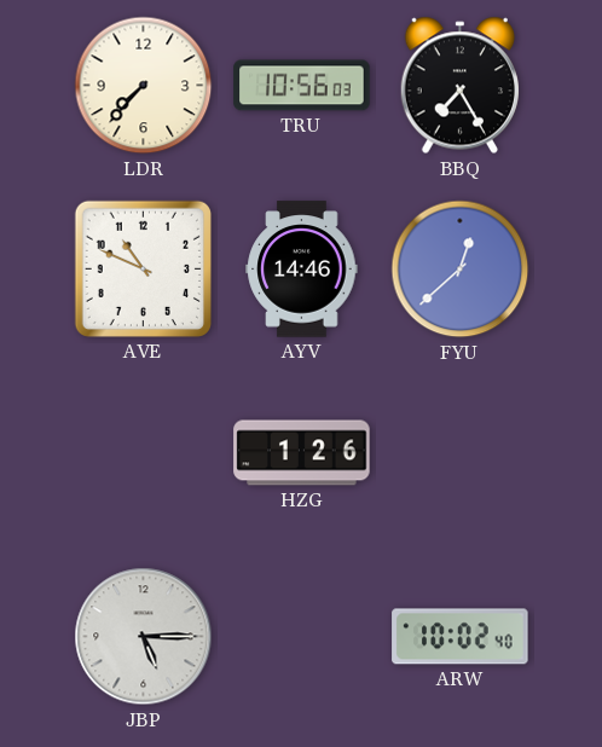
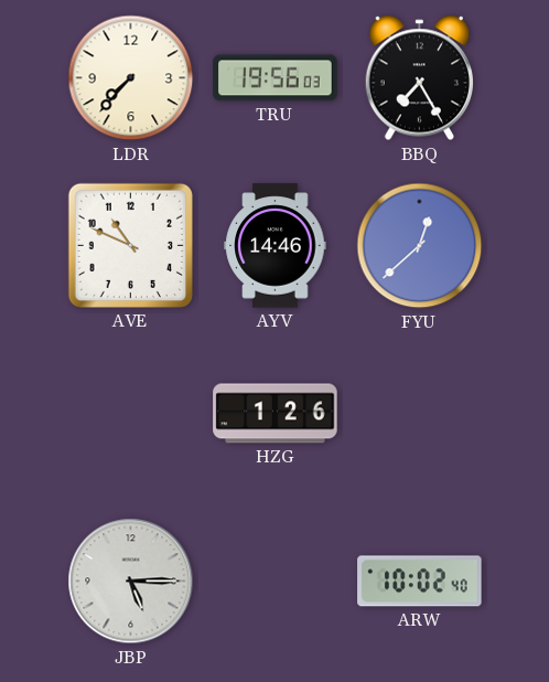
TRU: 10:56 -> 19:56 (276, 78)
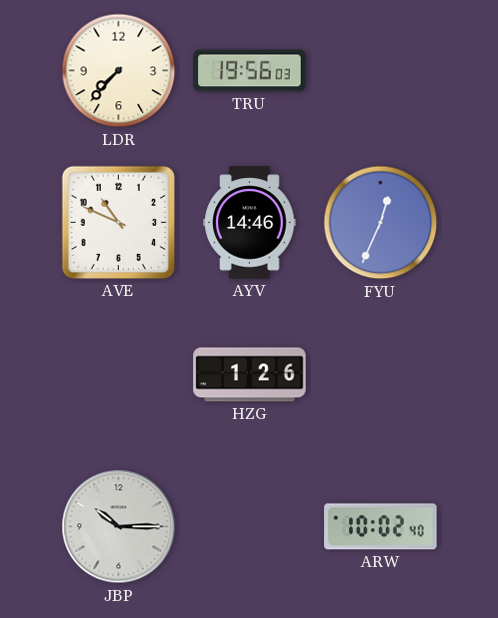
BBQ: 7:25 -> none (419, 78)
FYU: 12:38 -> 12:34 (381, 223)
JBP: 5:15 -> 10:15 (119, 527)
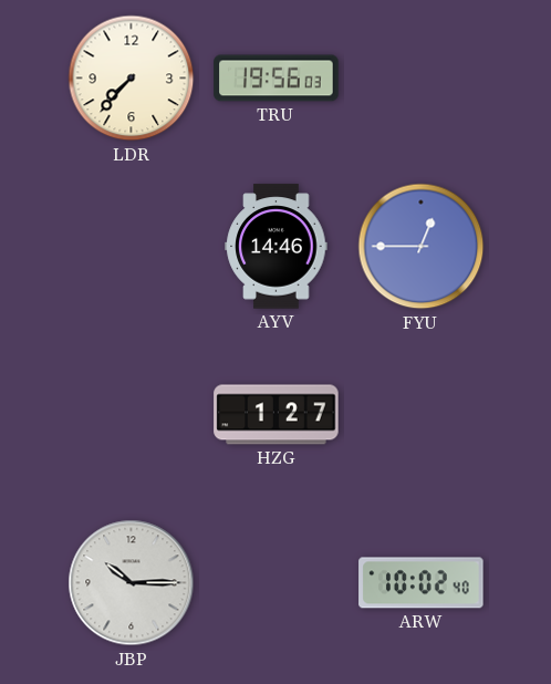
AVE: 10:49 -> none (118, 222)
FYU: 12:34 -> 12:45 (422, 247)
HZG: 1:26 -> 1:27 (277, 415)
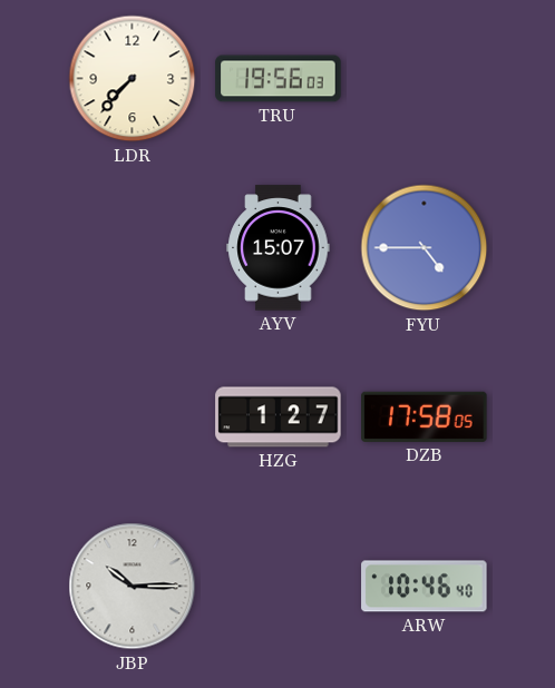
AYV: 14:46 -> 15:07 (279, 248)
FYU: 12:45 -> 4:45 (425, 248)
DZB: none -> 17:58 (425, 416)
ARW: 10:02 -> 10:46 (425, 587)
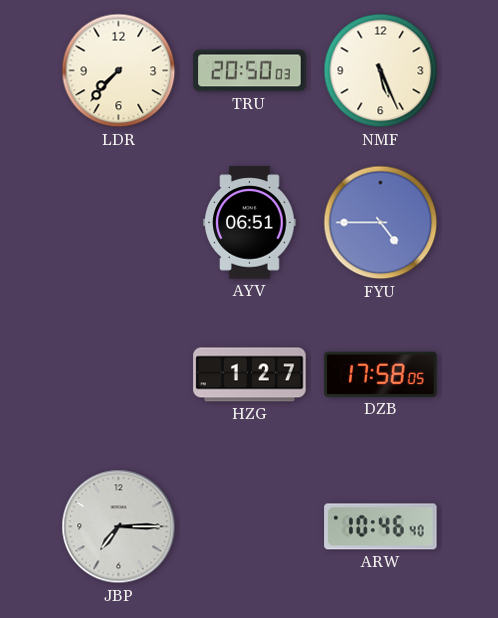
TRU: 19:56 -> 20:50 (250, 71)
NMF: none -> 5:26 (381, 71)
AYV: 15:07 -> 06:51 (250, 223)
JBP: 10:15 -> 7:15 (119, 527)
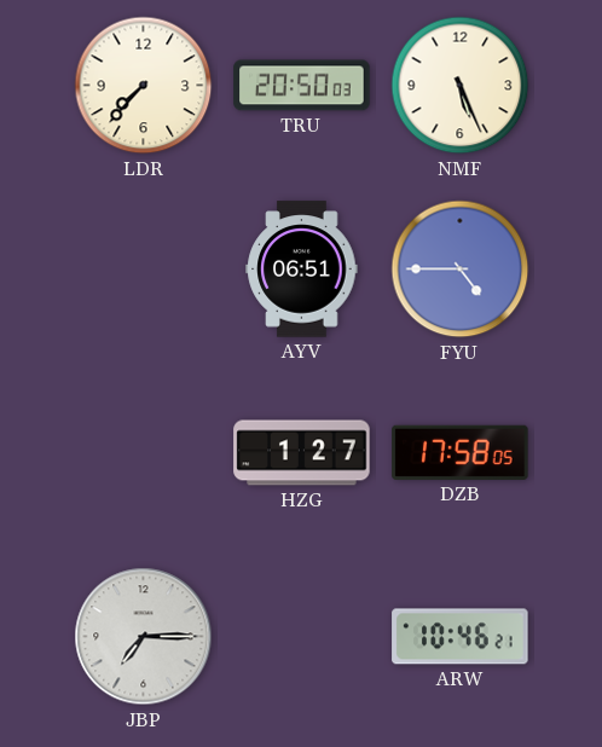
ARW: 10:46:40 -> 10:46:21 (461, 637)
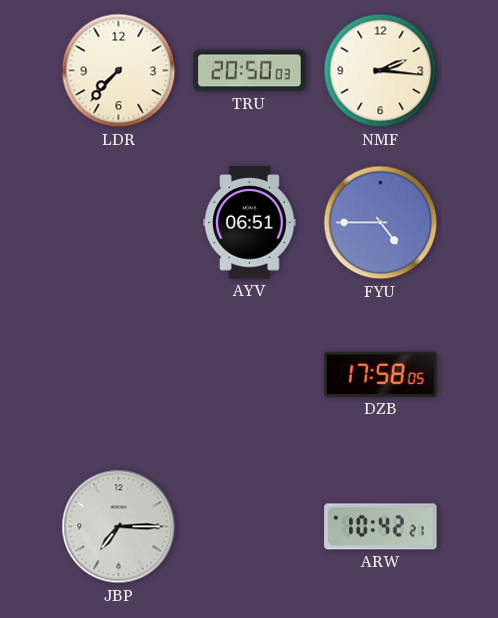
NMF: 5:26 -> 2:16 (381, 71)
HZG: 1:27 -> none (302, 453)
ARW: 10:46 -> 10:42 (381, 527)
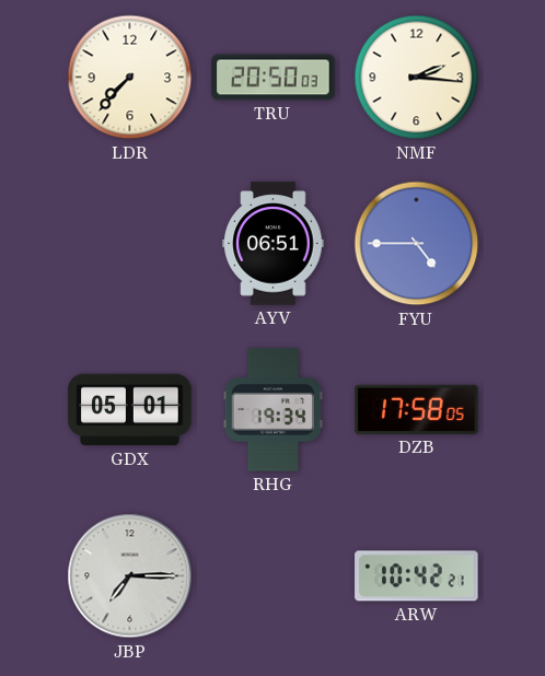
GDX: none -> 05:01 (130, 410)
RHG: none -> 19:34 (272, 410)
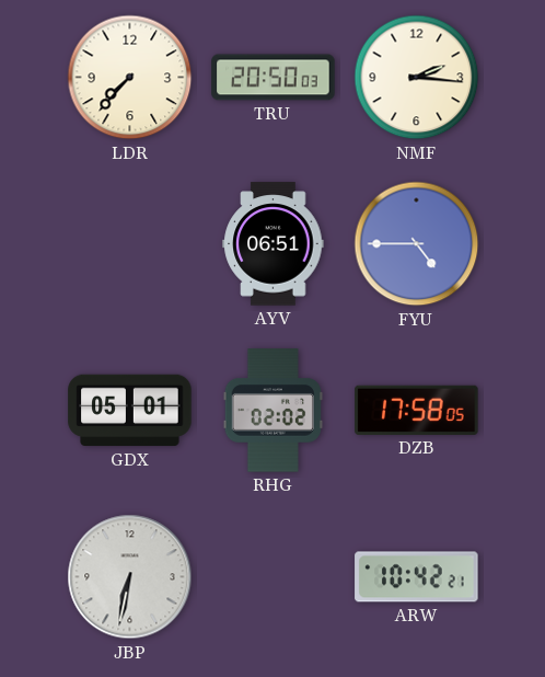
RHG: 19:34 -> 02:02 (272, 411)
JBP: 7:15 -> 6:32 (130, 577)
